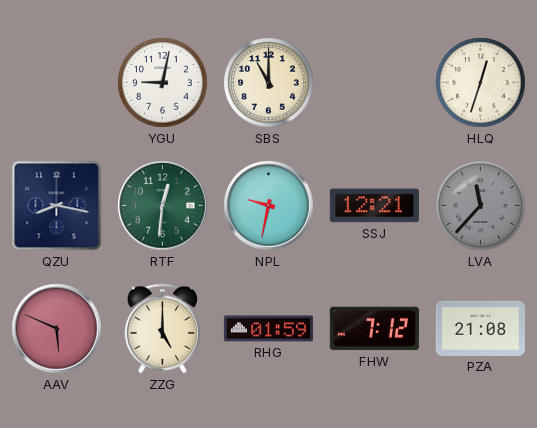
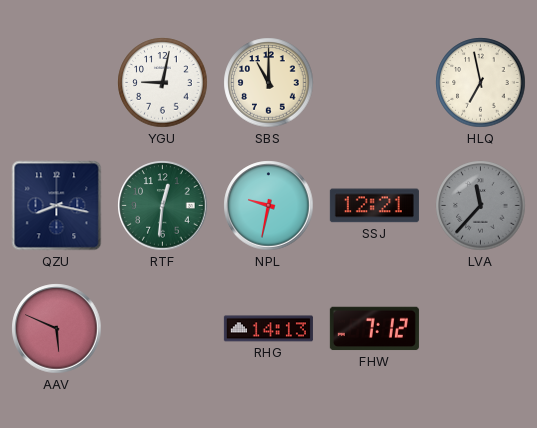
HLQ: 12:33 -> 6:58 (481, 83)
ZZG: 5:00 -> none (163, 329)
RHG: 01:59 -> 14:13 (268, 329)
PZA: 21:08 -> none (480, 328)
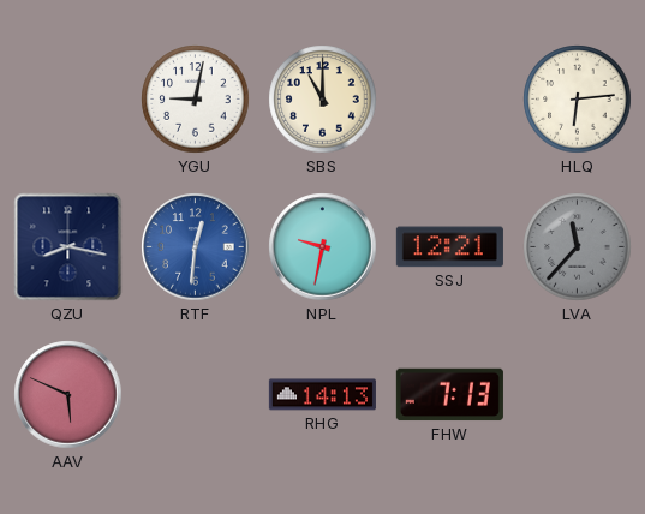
HLQ: 6:58 -> 6:14 (578, 100)
RTF dial: green -> blue (196, 247)
FHW: 7:12 -> 7:13 (449, 395)
